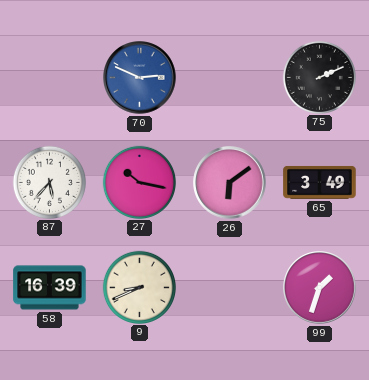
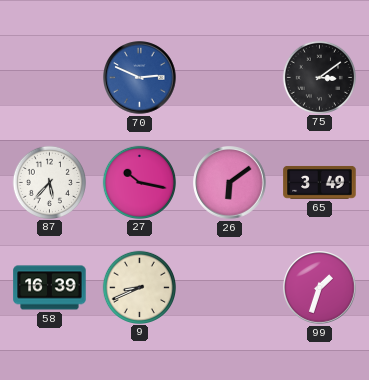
75: 2:11 -> 3:09 (319, 77)
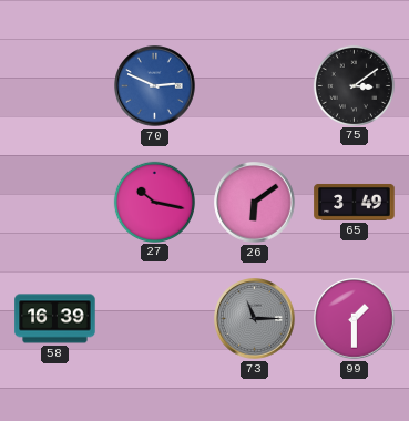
87: 5:37 -> none (49, 182)
9: 8:41 -> none (139, 287)
73: none -> 11:15 (255, 319)
99: 1:33 -> 1:30 (355, 319)
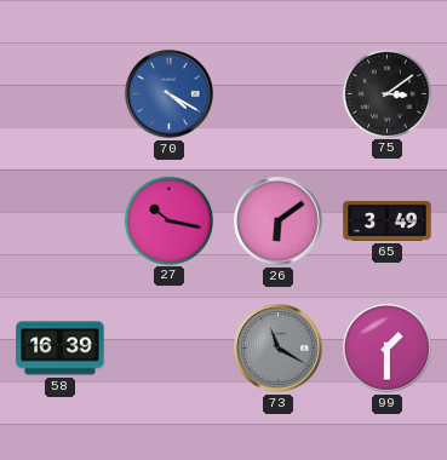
70: 2:49 -> 4:20 (170, 94)
73: 11:15 -> 11:20 (279, 349)
